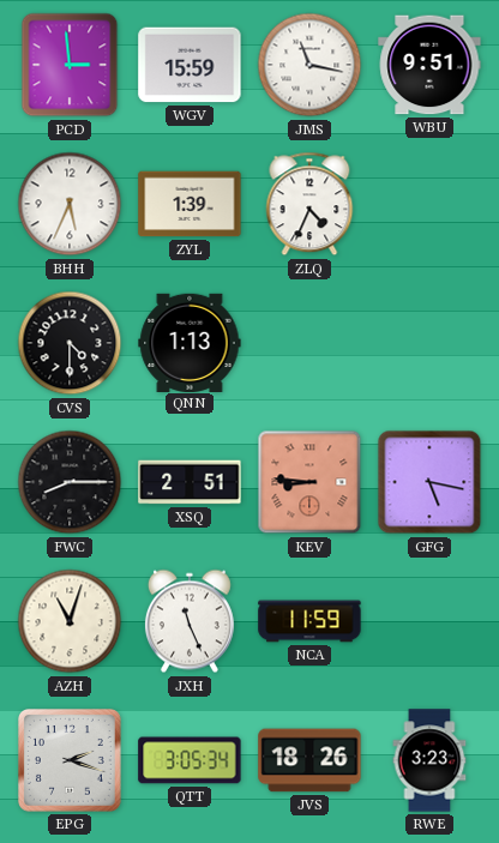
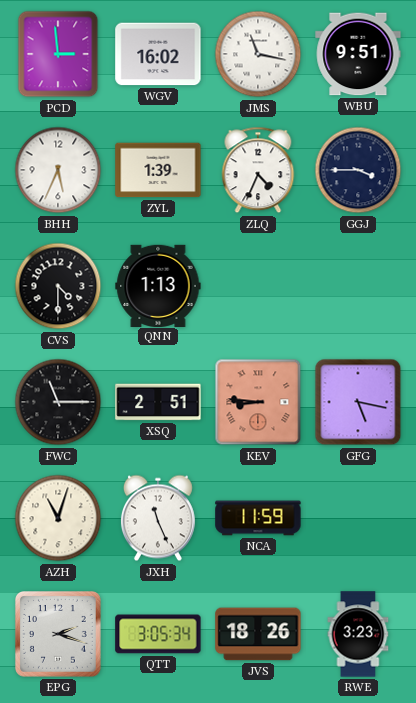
WGV: 15:59 -> 16:02 (158, 54)
GGJ: none -> 3:45 (358, 170)
FWC: 8:15 -> 11:15 (58, 402)
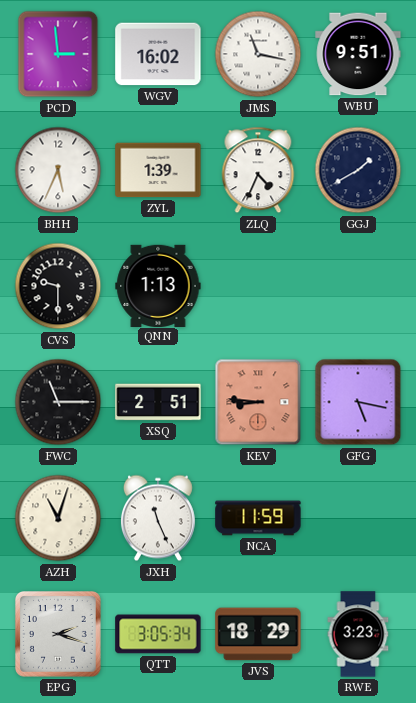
GGJ: 3:45 -> 1:40 (358, 170)
CVS: 4:30 -> 9:30 (58, 286)
JVS: 18:26 -> 18:29 (258, 634)
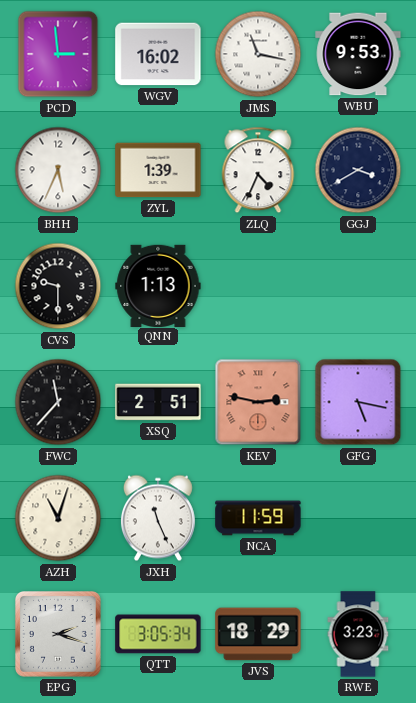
WBU: 9:51 -> 9:53 (358, 54)
GGJ: 1:40 -> 3:40 (358, 170)
FWC: 11:15 -> 11:37 (58, 402)
KEV: 8:46 -> 2:47 (258, 402)
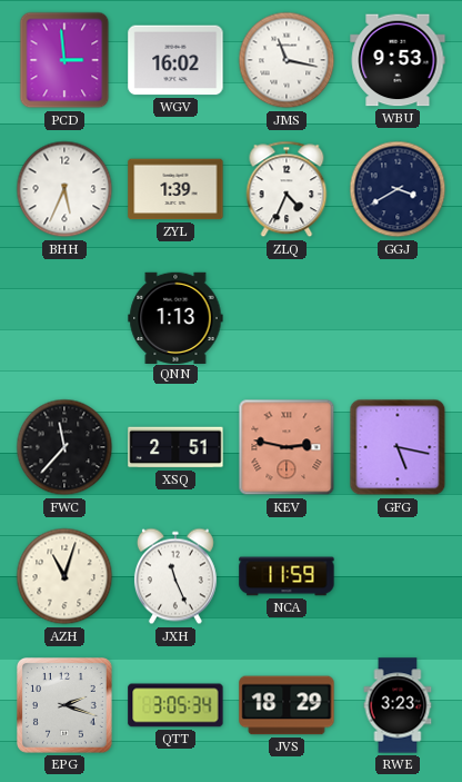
CVS: 9:30 -> none (58, 286)
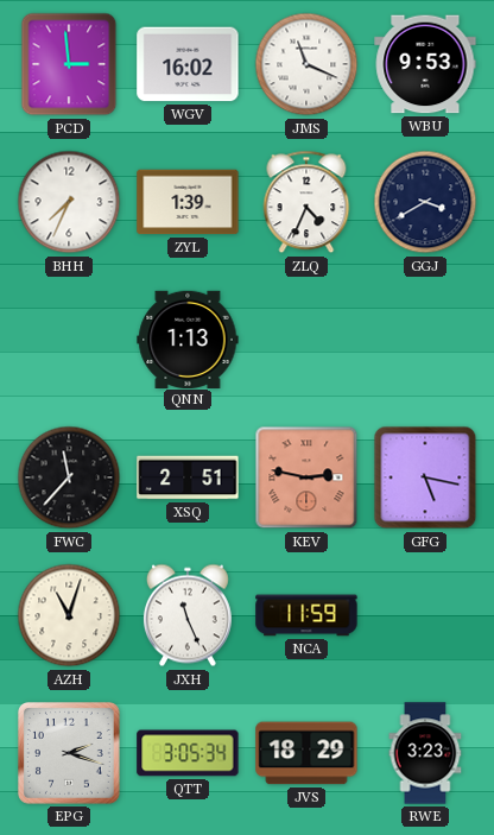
JMS: 11:17 -> 11:19 (306, 64)
BHH: 5:34 -> 7:34 (69, 202)
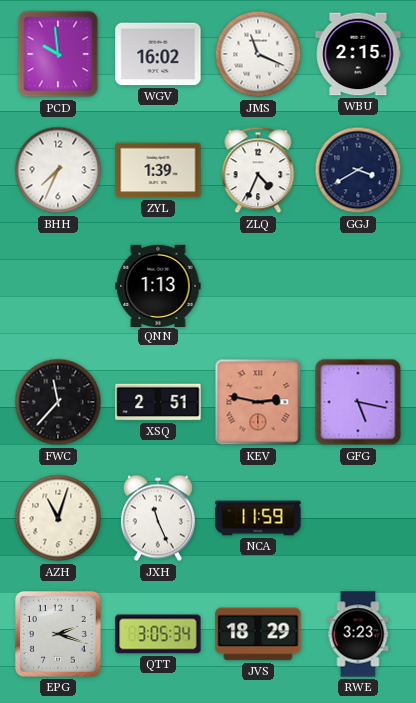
PCD: 2:59 -> 9:59 (58, 54)
WBU: 9:53 -> 2:15 (358, 54)
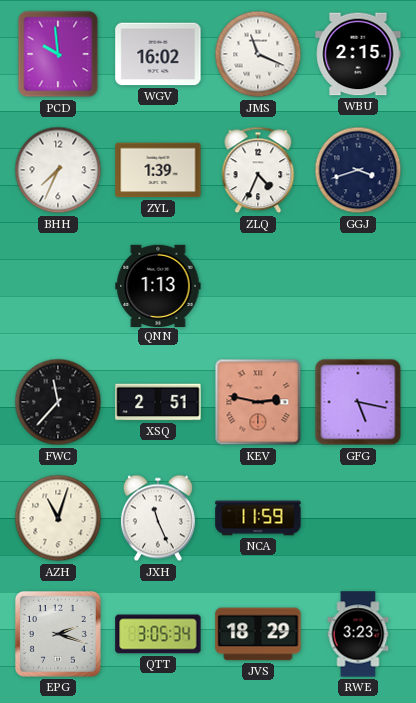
GGJ: 3:40 -> 3:42 (358, 170)
